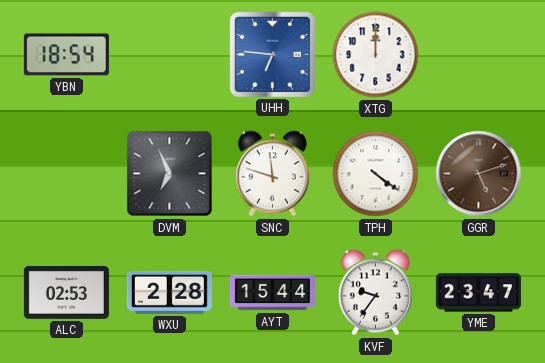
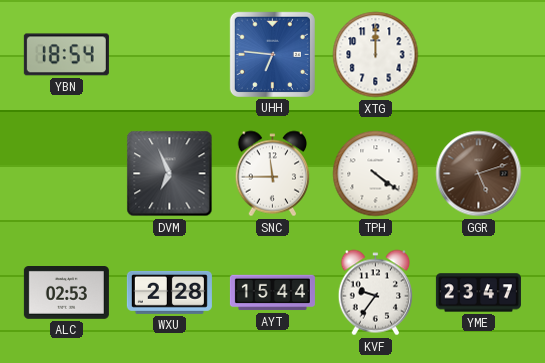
SNC: 11:48 -> 11:45 (272, 174)
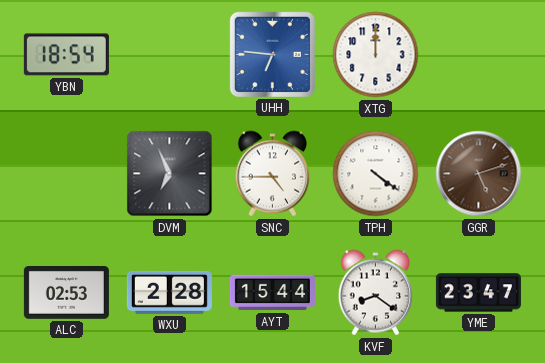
SNC: 11:45 -> 4:45 (272, 174)
KVF: 9:36 -> 8:21 (375, 293)
